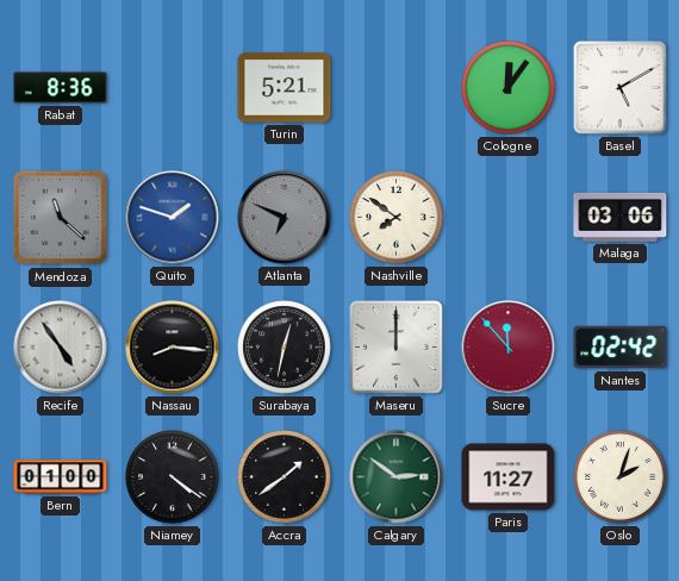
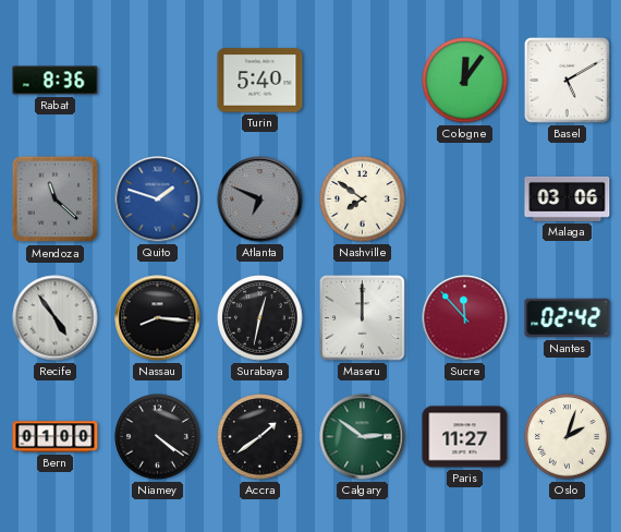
Turin: 5:21 -> 5:40 (260, 81)
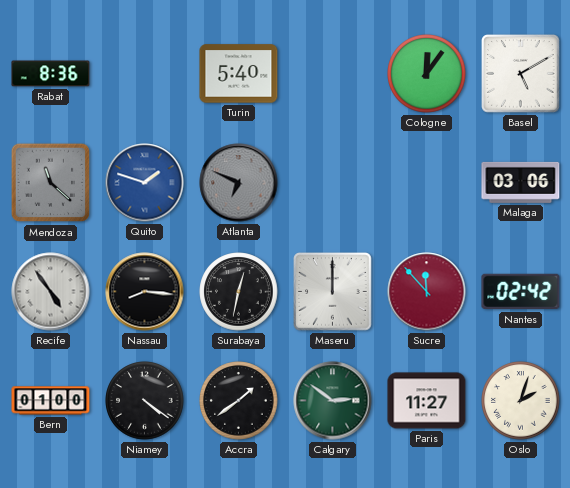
Nashville: 7:51 -> none (363, 199)
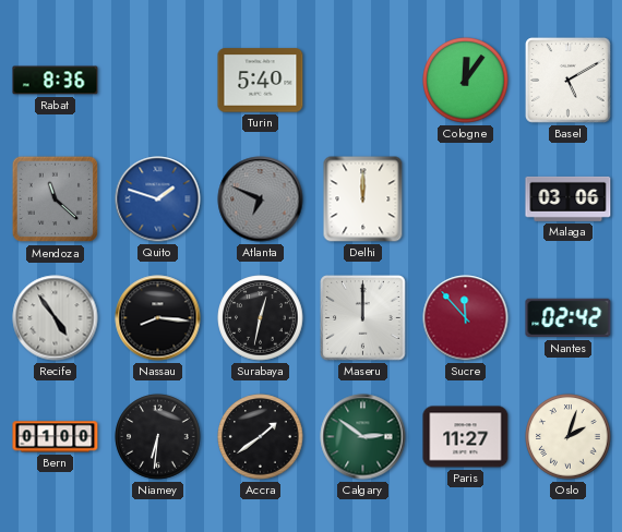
Delhi: none -> 12:00 (363, 199)
Niamey: 4:21 -> 6:31 (158, 437)
